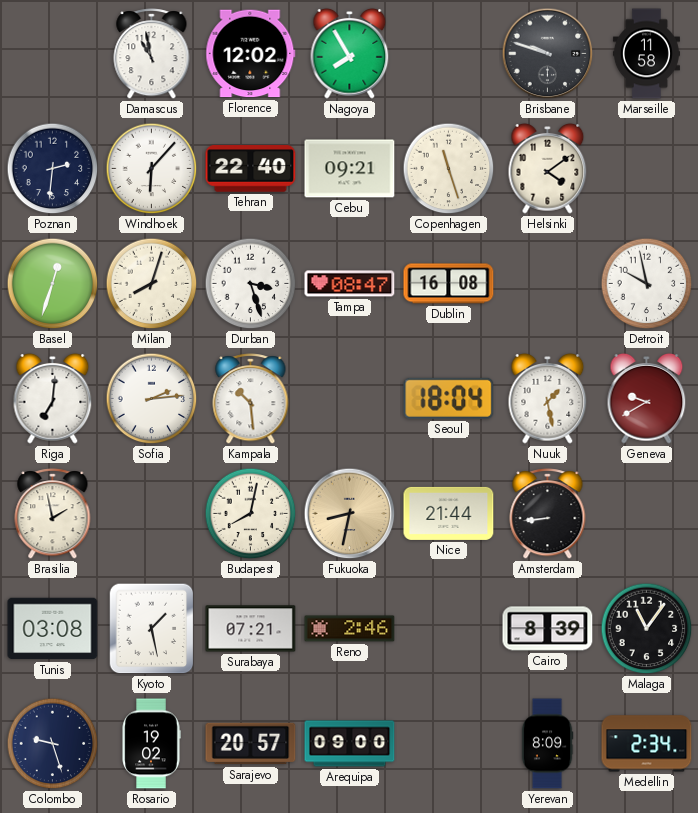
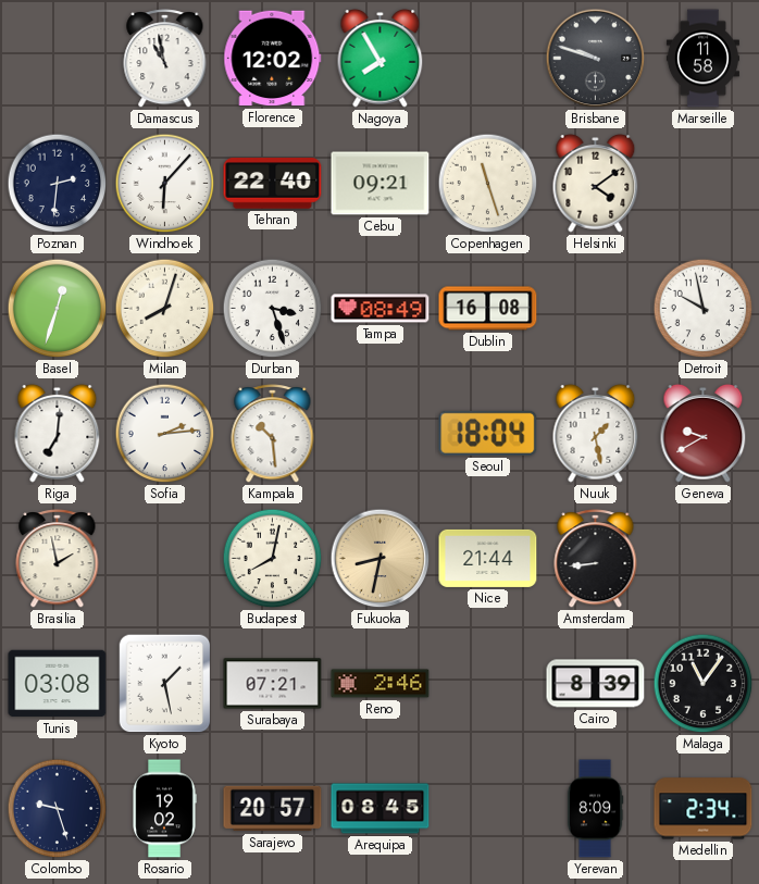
Tampa: 08:47 -> 08:49 (381, 309)
Arequipa: 09:00 -> 08:45 (381, 809)
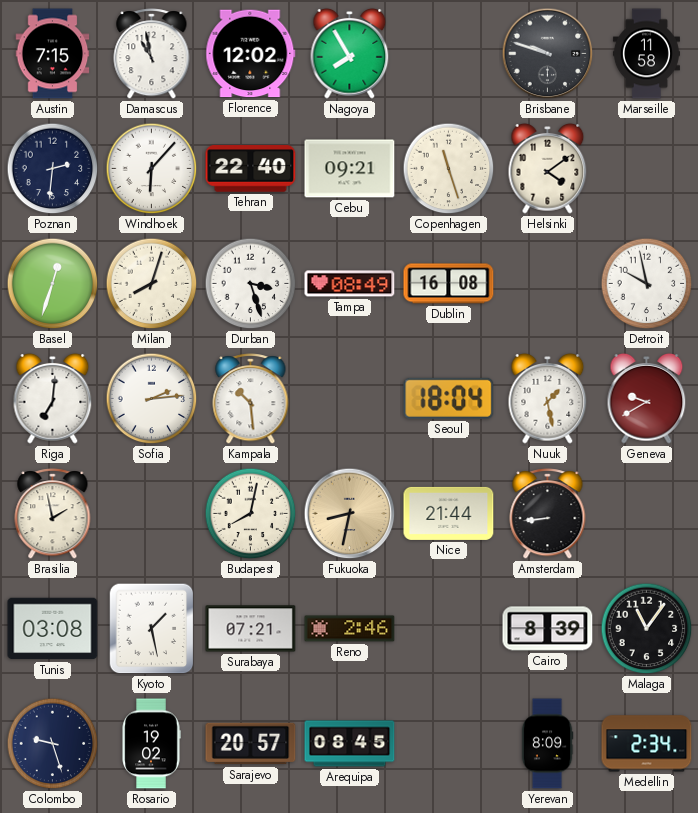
Austin: none -> 7:15 (53, 54)
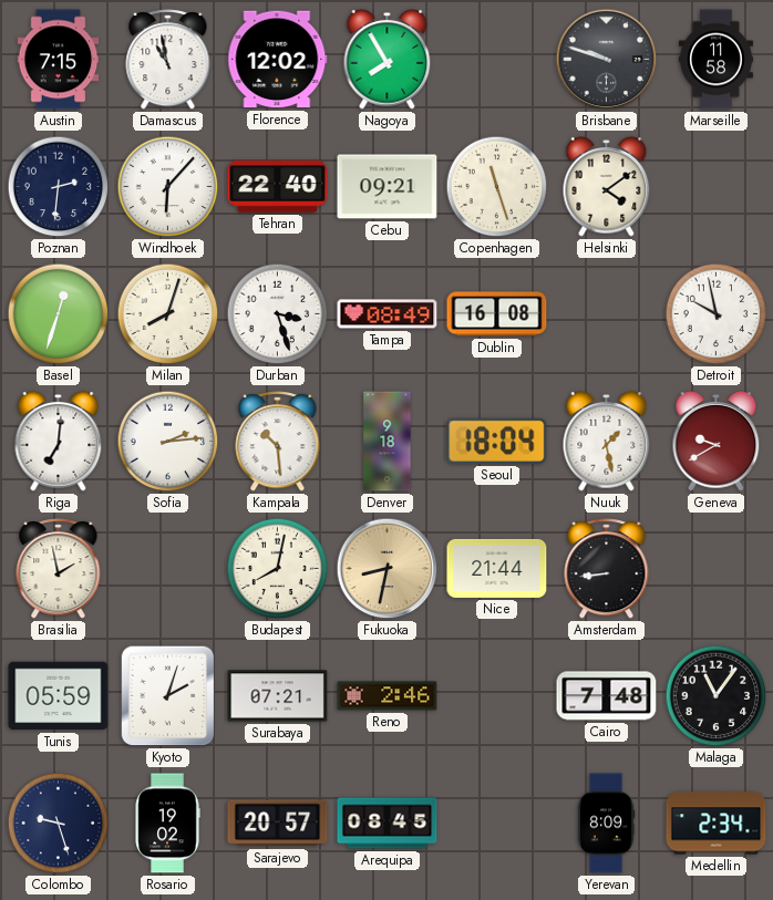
Denver: none -> 9:18 (388, 442)
Tunis: 03:08 -> 05:59 (59, 696)
Kyoto: 1:28 -> 2:03 (168, 696)
Cairo: 8:39 -> 7:48 (607, 696)
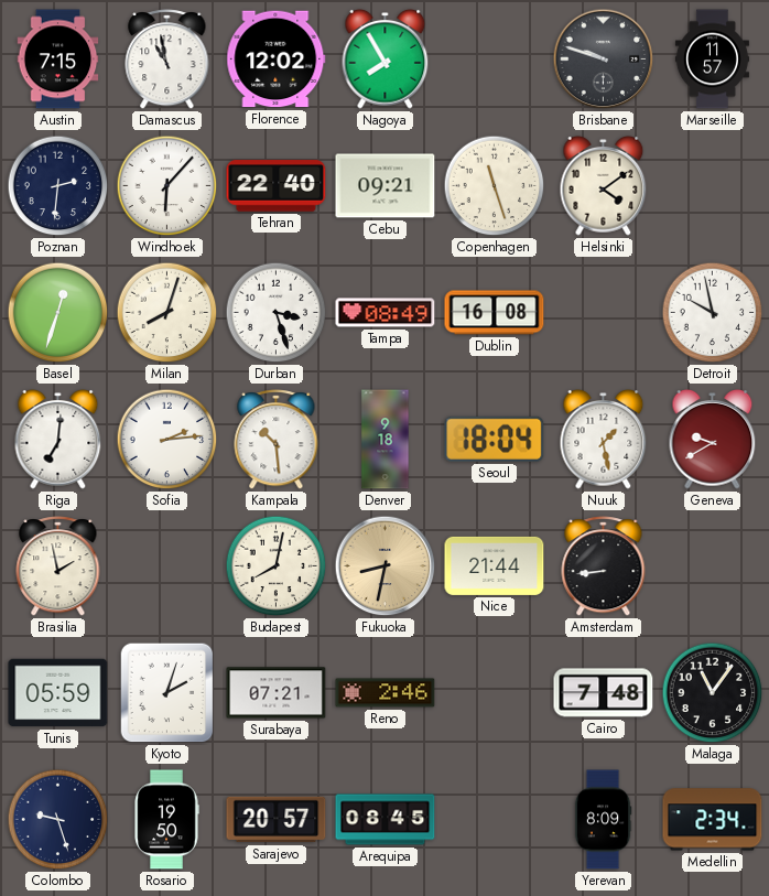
Marseille: 11:58 -> 11:57 (712, 60)
Rosario: 19:02 -> 19:50 (166, 820)
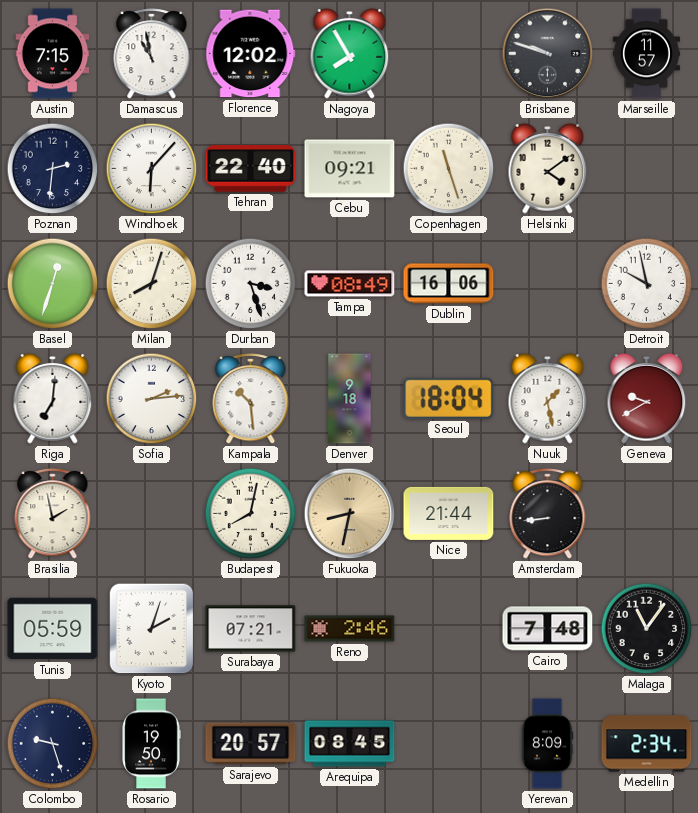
Dublin: 16:08 -> 16:06 (449, 284)
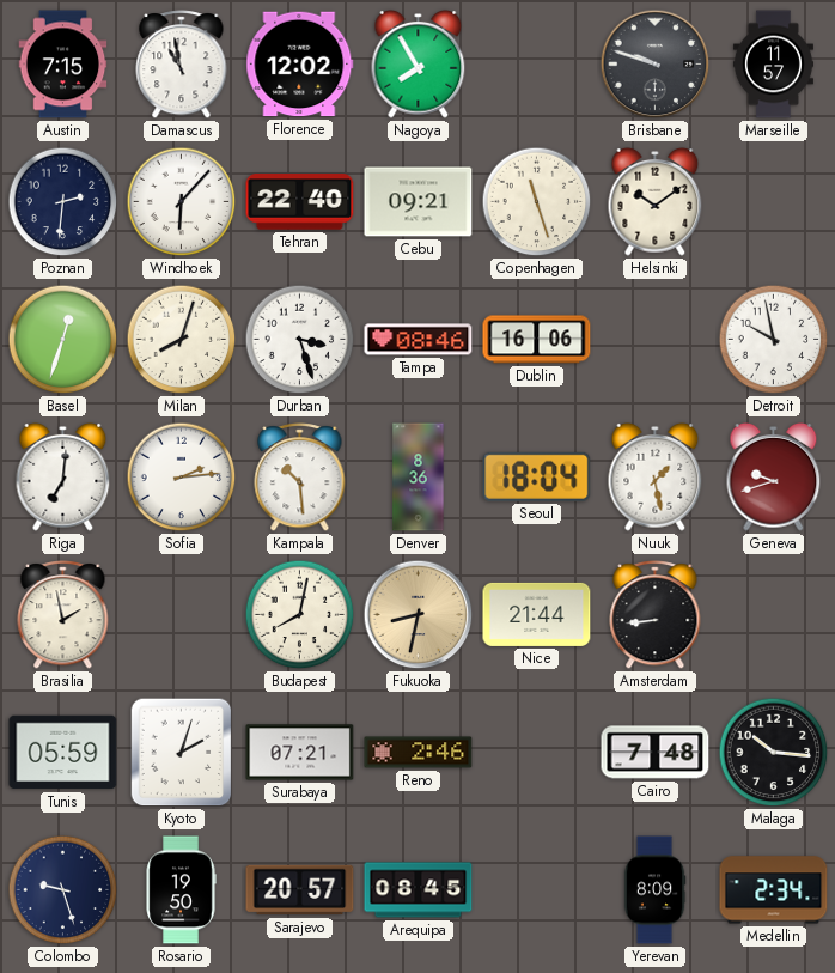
Helsinki: 4:09 -> 10:09 (656, 201)
Tampa: 08:49 -> 08:46 (419, 340)
Denver: 9:18 -> 8:36 (419, 478)
Geneva: 9:40 -> 9:42 (774, 476)
Malaga: 11:06 -> 10:16 (774, 753)
